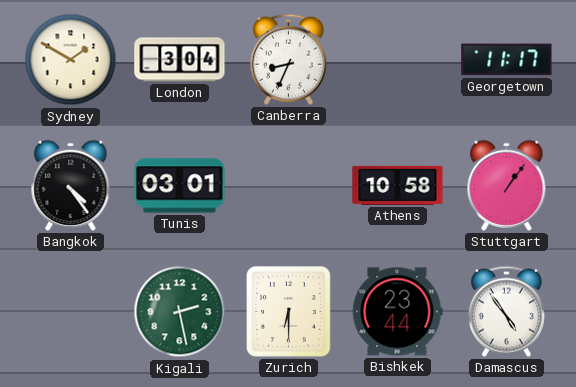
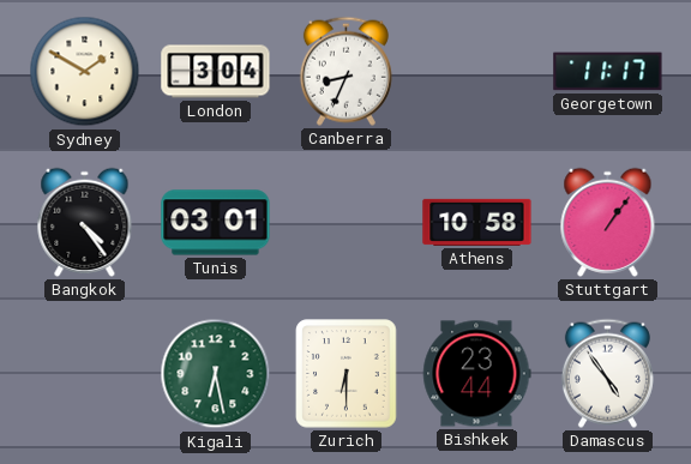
Kigali: 2:28 -> 6:28 (216, 374)
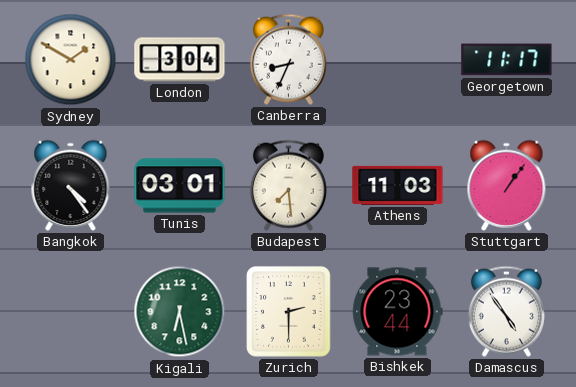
Budapest: none -> 7:29 (288, 185)
Athens: 10:58 -> 11:03 (398, 185)
Zurich: 6:30 -> 2:30 (289, 312)
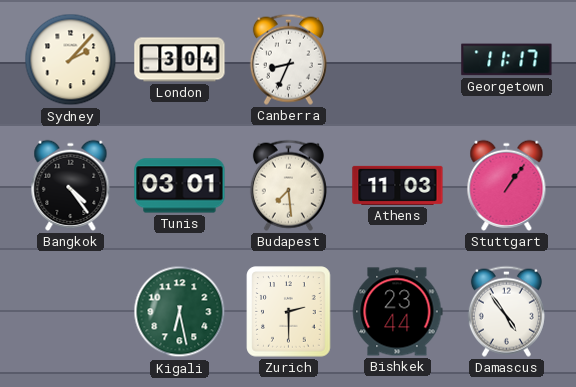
Sydney: 1:50 -> 2:07 (71, 60)
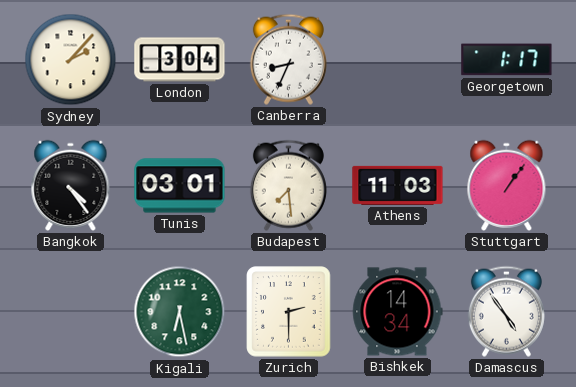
Georgetown: 11:17 -> 1:17 (507, 60)
Bishkek: 23:44 -> 14:34 (398, 312)
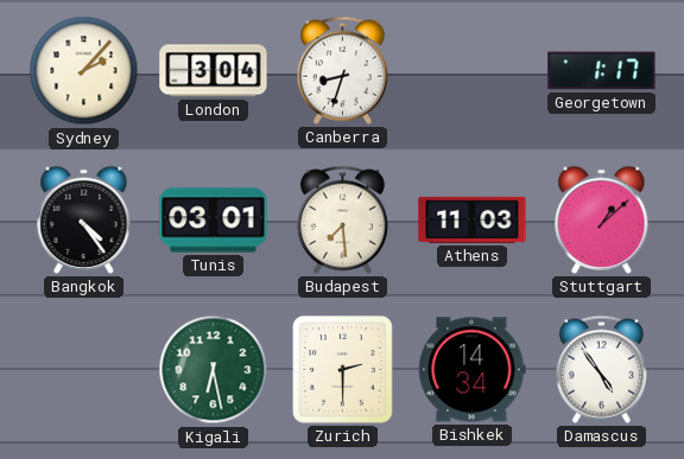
Canberra: 8:34 -> 8:33 (342, 70)
Stuttgart: 1:06 -> 1:08 (602, 219)
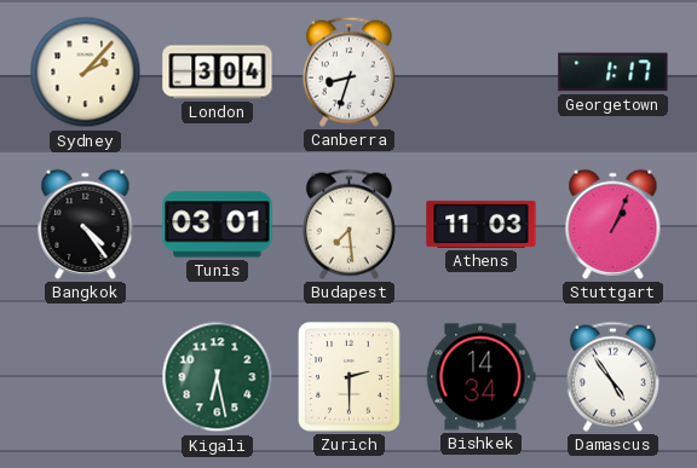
Stuttgart: 1:08 -> 1:04 (614, 224)
